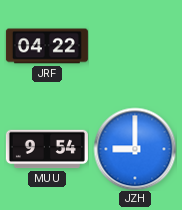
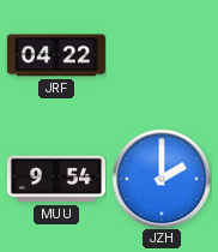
JZH: 9:00 -> 2:00 (162, 179)
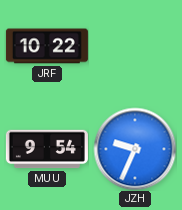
JRF: 04:22 -> 10:22 (47, 46)
JZH: 2:00 -> 9:34 (135, 149)
